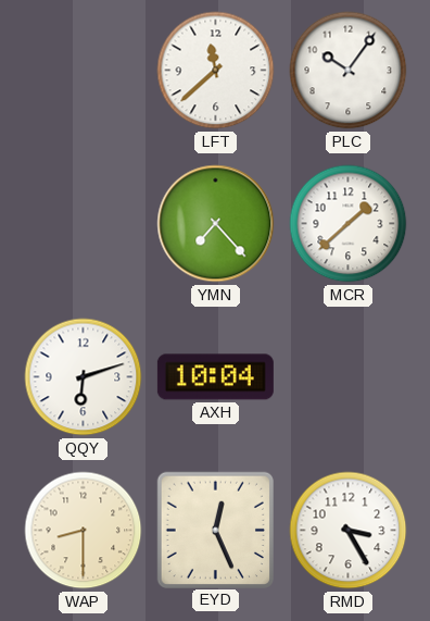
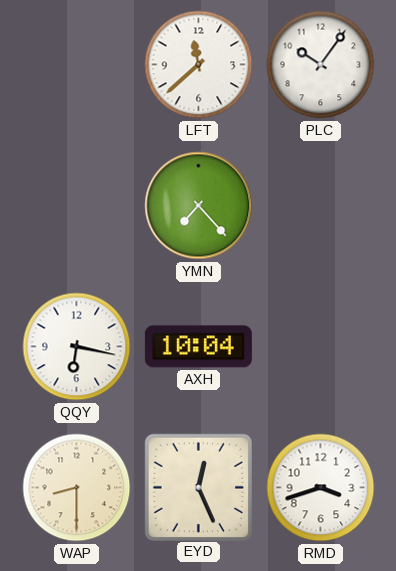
MCR: 1:38 -> none (349, 224)
QQY: 6:12 -> 6:17 (77, 347)
RMD: 3:25 -> 3:42 (321, 488)
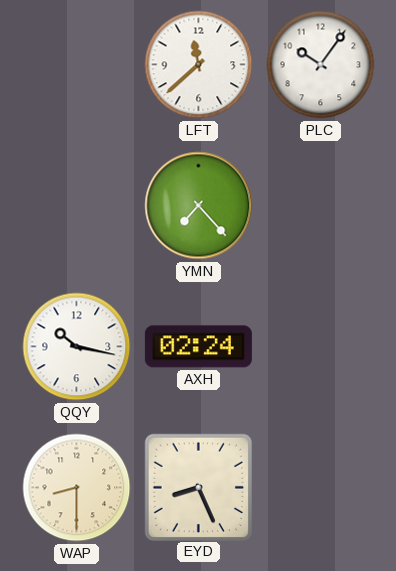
QQY: 6:17 -> 10:17 (77, 347)
AXH: 10:04 -> 02:24 (198, 347)
EYD: 12:26 -> 8:26 (198, 487)
RMD: 3:42 -> none (321, 488)
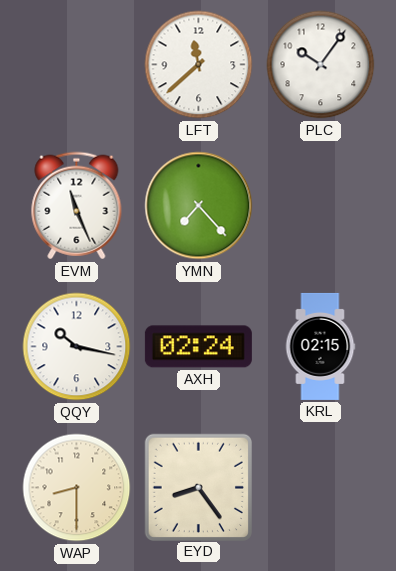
EVM: none -> 11:26 (77, 206)
KRL: none -> 02:15 (320, 346)
EYD: 8:26 -> 8:24 (198, 487)
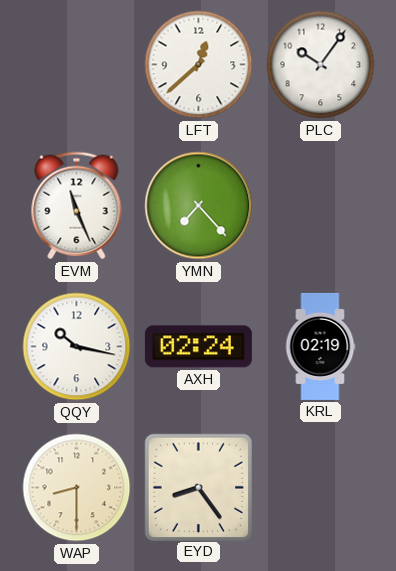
LFT: 11:38 -> 12:38 (199, 65)
KRL: 02:15 -> 02:19 (320, 346)
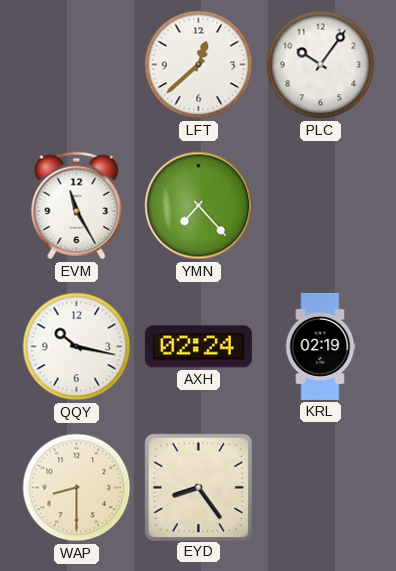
EVM: 11:26 -> 11:25 (77, 206)
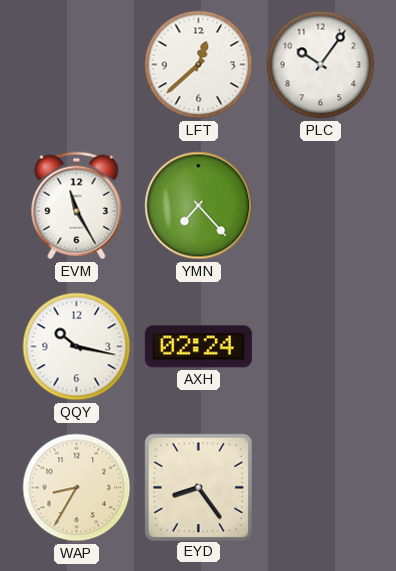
KRL: 02:19 -> none (320, 346)
WAP: 8:30 -> 8:35 (77, 488)
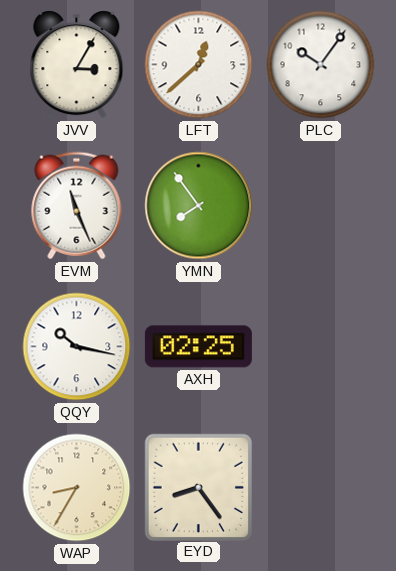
JVV: none -> 3:05 (77, 65)
EVM: 11:25 -> 11:26 (77, 206)
YMN: 7:23 -> 7:54 (199, 206)
AXH: 02:24 -> 02:25 (198, 347)
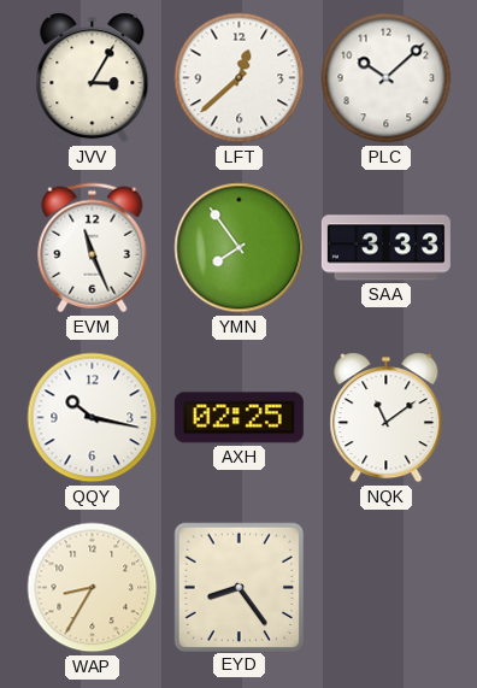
PLC: 10:06 -> 10:08 (387, 78)
SAA: none -> 3:33 (385, 248)
NQK: none -> 11:09 (387, 418)
